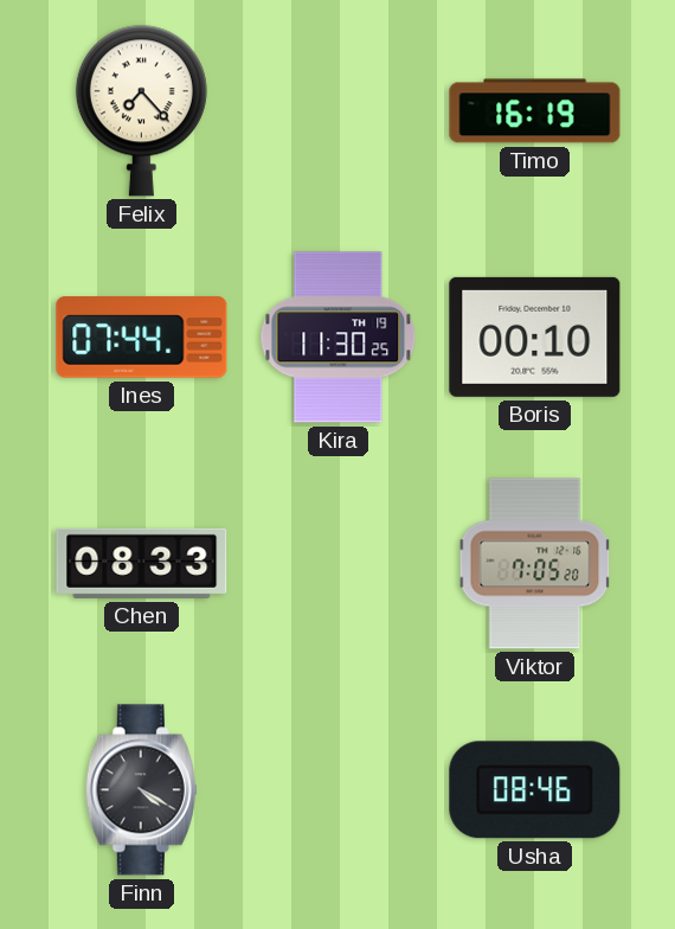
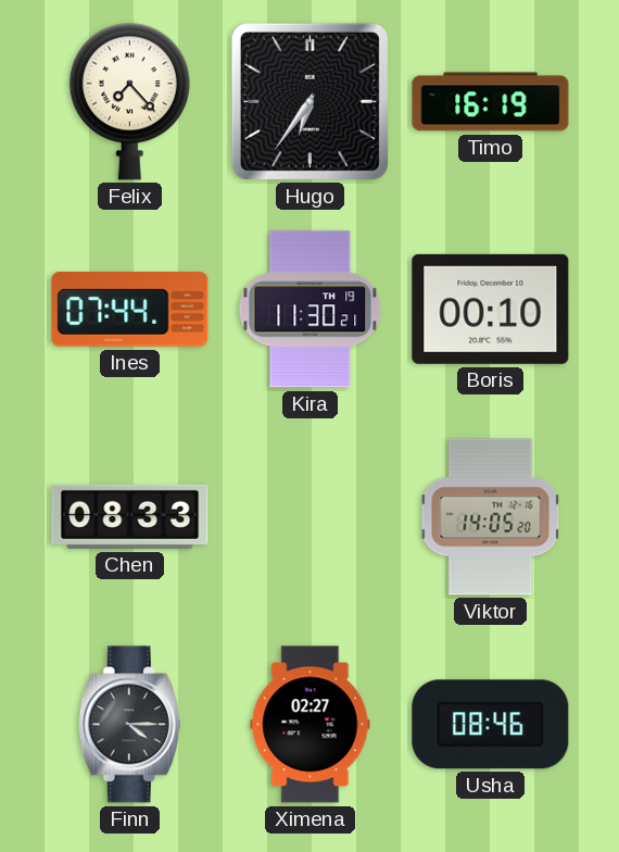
Hugo: none -> 6:36 (309, 101)
Kira: 11:30:25 -> 11:30:21 (311, 310)
Viktor: 7:05 -> 14:05 (491, 517)
Finn: 4:20 -> 4:15 (129, 725)
Ximena: none -> 02:27 (311, 725)
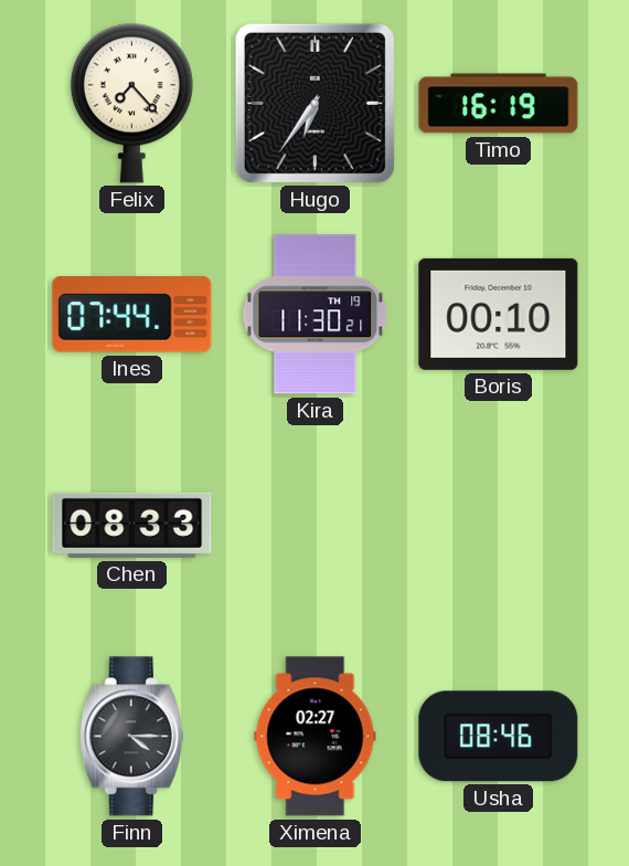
Viktor: 14:05 -> none (491, 517)
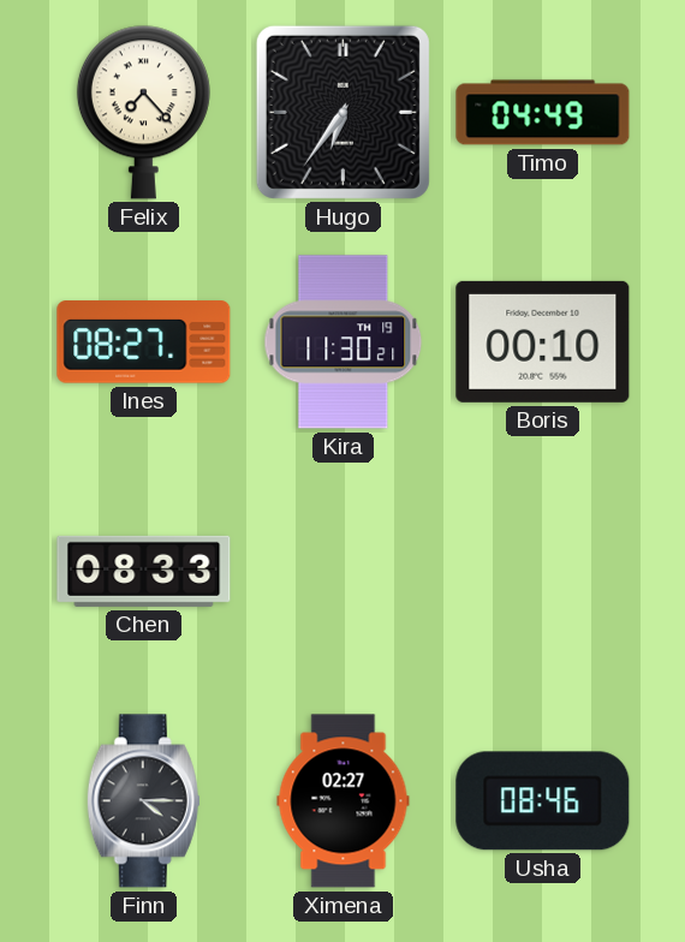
Timo: 16:19 -> 04:49 (543, 113)
Ines: 07:44 -> 08:27 (144, 342)
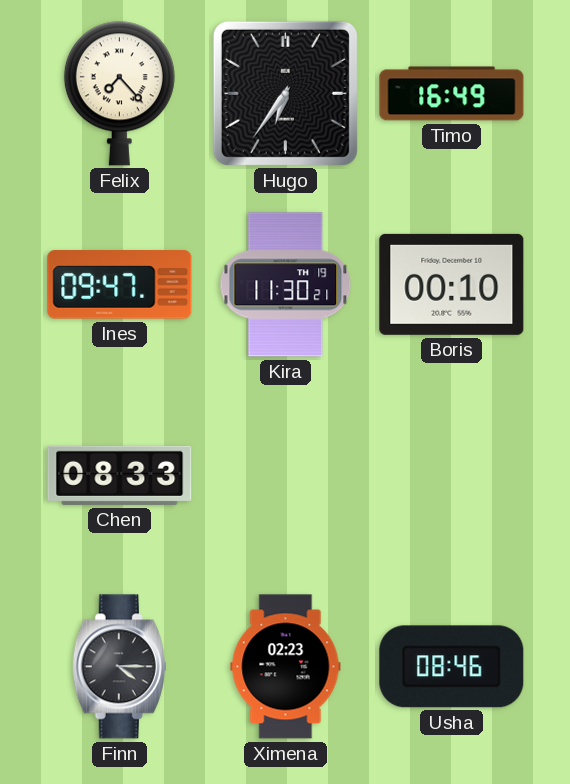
Timo: 04:49 -> 16:49 (452, 94)
Ines: 08:27 -> 09:47 (120, 285)
Ximena: 02:27 -> 02:23 (286, 667)
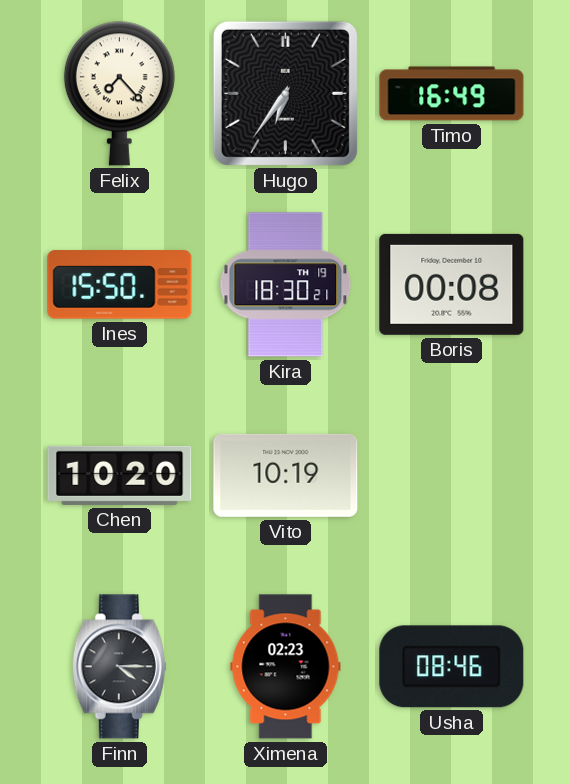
Ines: 09:47 -> 15:50 (120, 285)
Kira: 11:30 -> 18:30 (286, 285)
Boris: 00:10 -> 00:08 (452, 284)
Chen: 08:33 -> 10:20 (120, 475)
Vito: none -> 10:19 (286, 475)
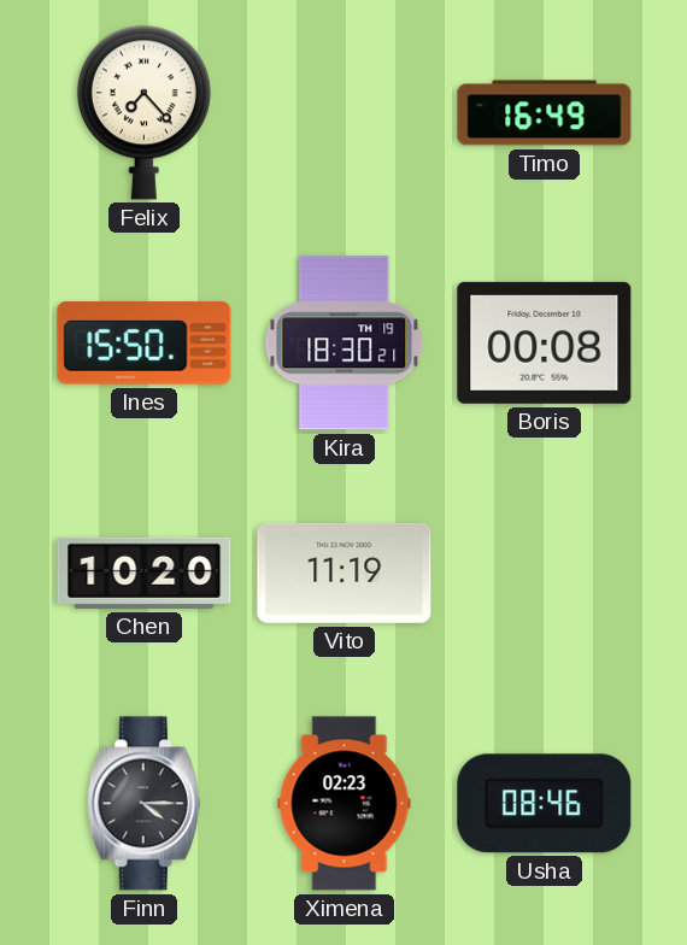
Hugo: 6:36 -> none (285, 93)
Vito: 10:19 -> 11:19 (345, 573)
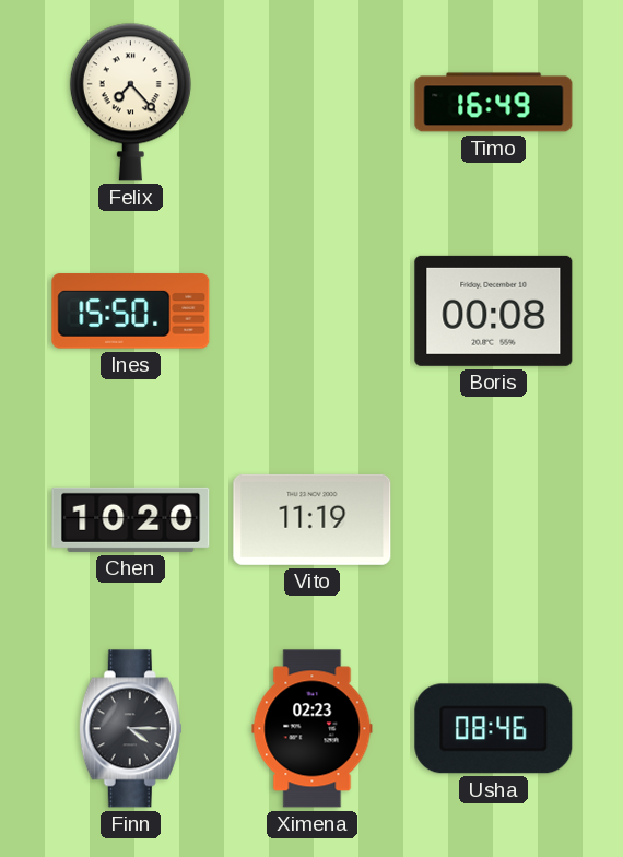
Kira: 18:30 -> none (345, 344)
